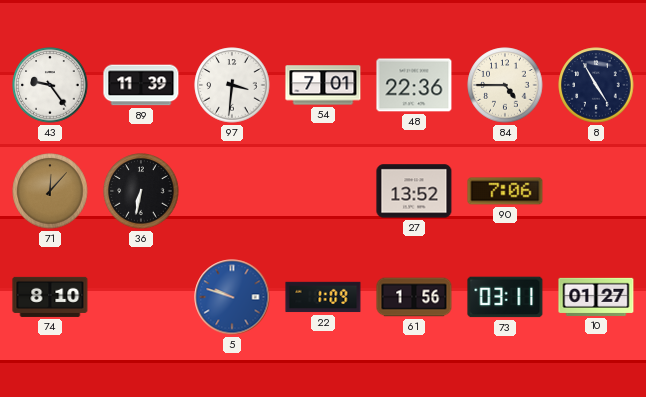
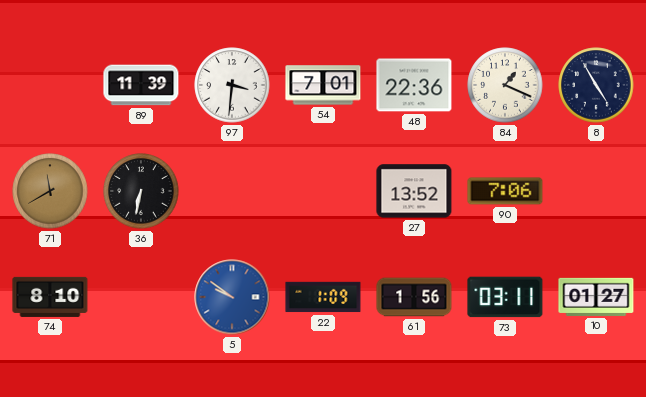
43: 9:24 -> none (50, 85)
84: 4:45 -> 1:19 (505, 85)
71: 12:07 -> 11:40 (50, 191)
5: 9:48 -> 9:51 (232, 297)
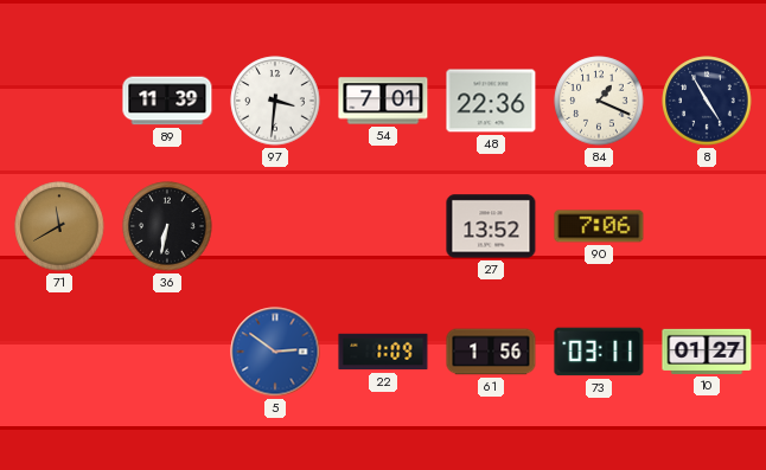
74: 8:10 -> none (50, 297)
5: 9:51 -> 2:51 (275, 352)
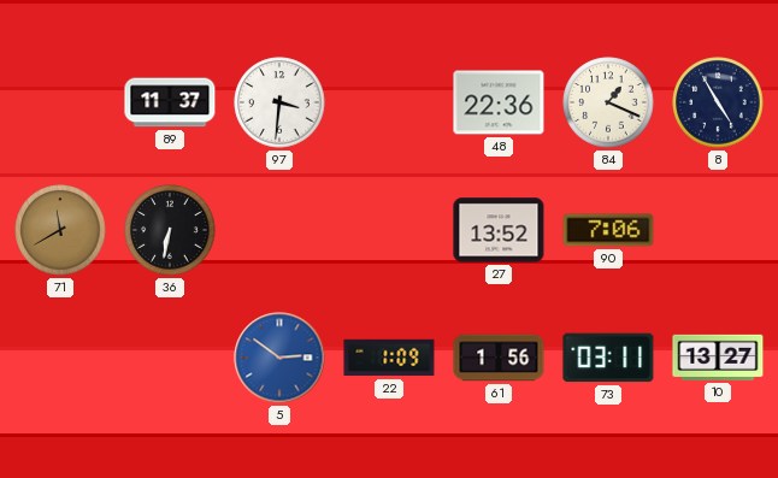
89: 11:39 -> 11:37 (170, 102)
54: 7:01 -> none (383, 101)
10: 01:27 -> 13:27 (718, 358)
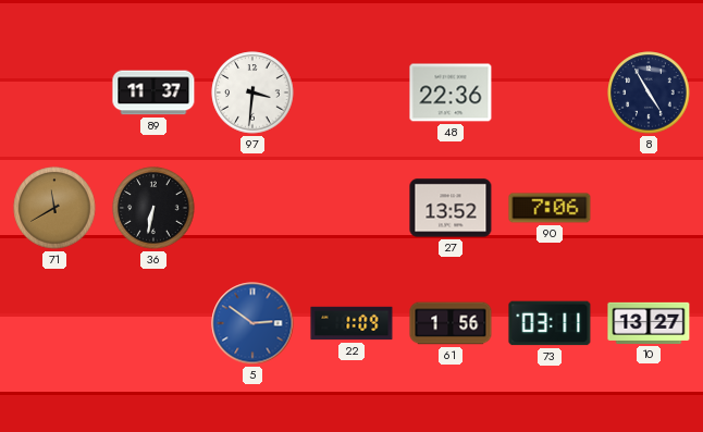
84: 1:19 -> none (608, 102)
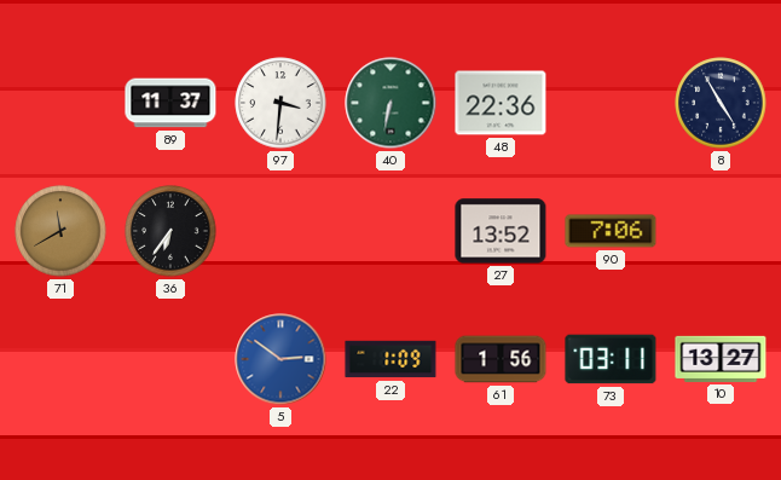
40: none -> 6:32 (390, 103)
36: 6:32 -> 6:36 (170, 231)
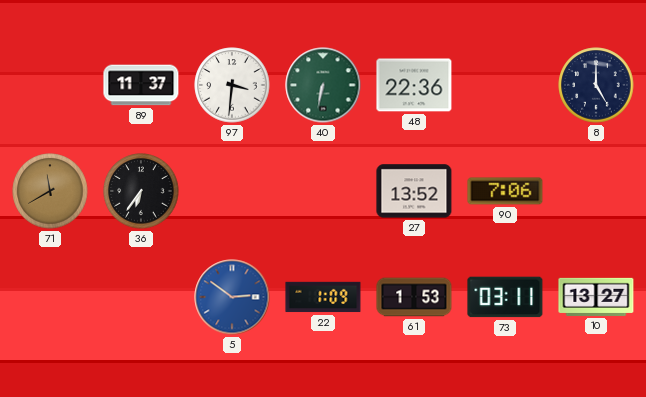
8: 4:55 -> 5:00 (596, 85)
61: 1:56 -> 1:53 (414, 297)
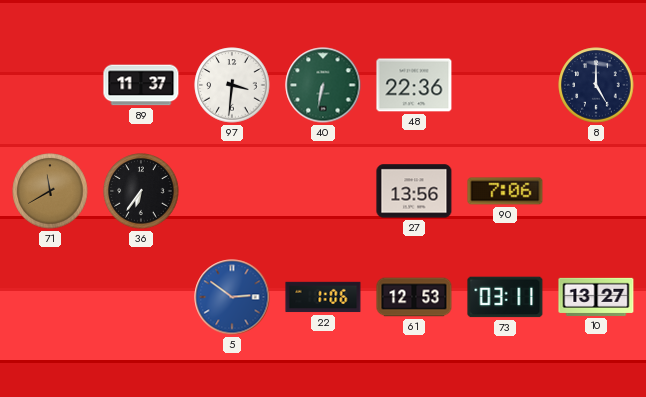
27: 13:52 -> 13:56 (414, 191)
22: 1:09 -> 1:06 (323, 297)
61: 1:53 -> 12:53 (414, 297)
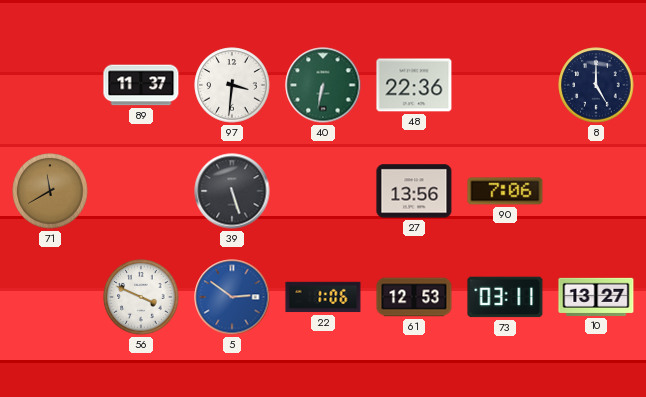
36: 6:36 -> none (141, 191)
39: none -> 5:27 (232, 191)
56: none -> 3:49 (141, 297)
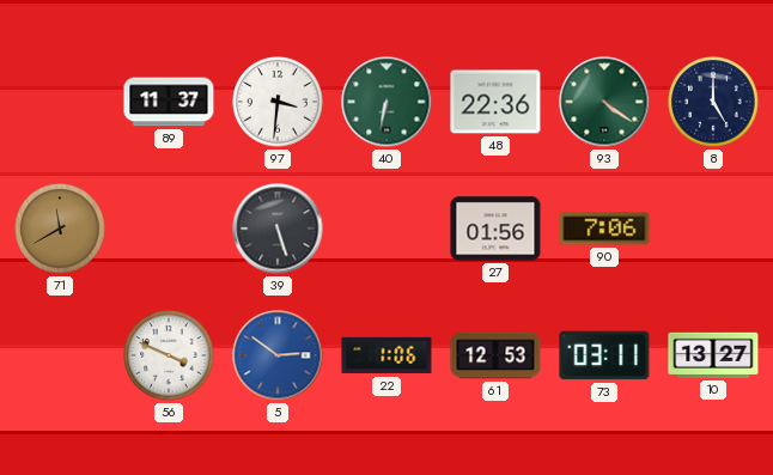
93: none -> 4:21 (604, 102)
27: 13:56 -> 01:56 (495, 229)
